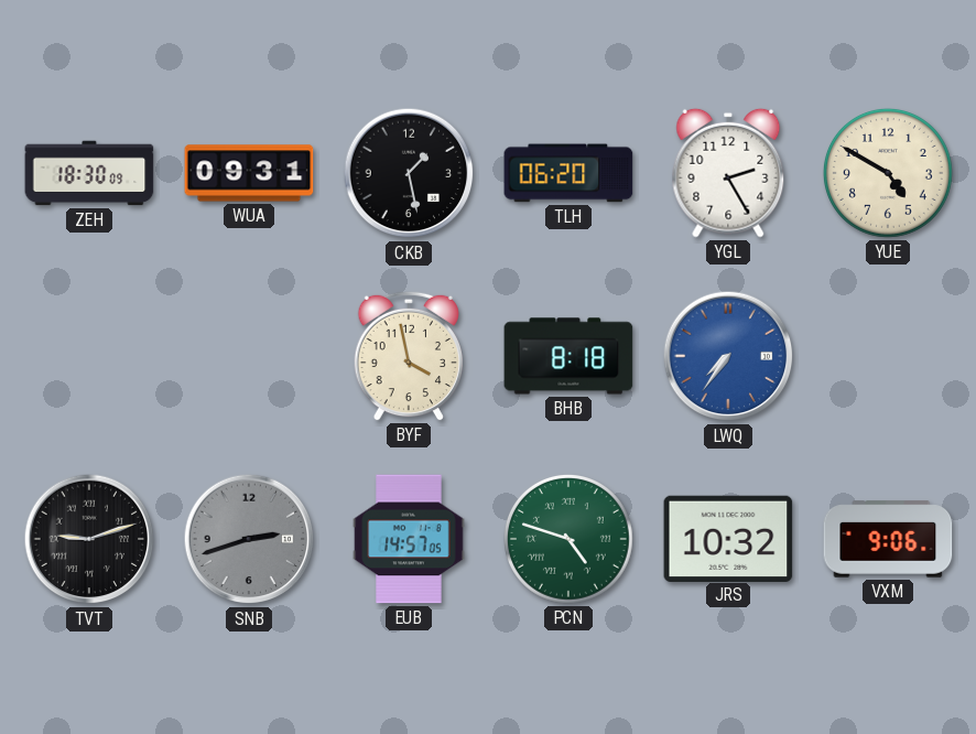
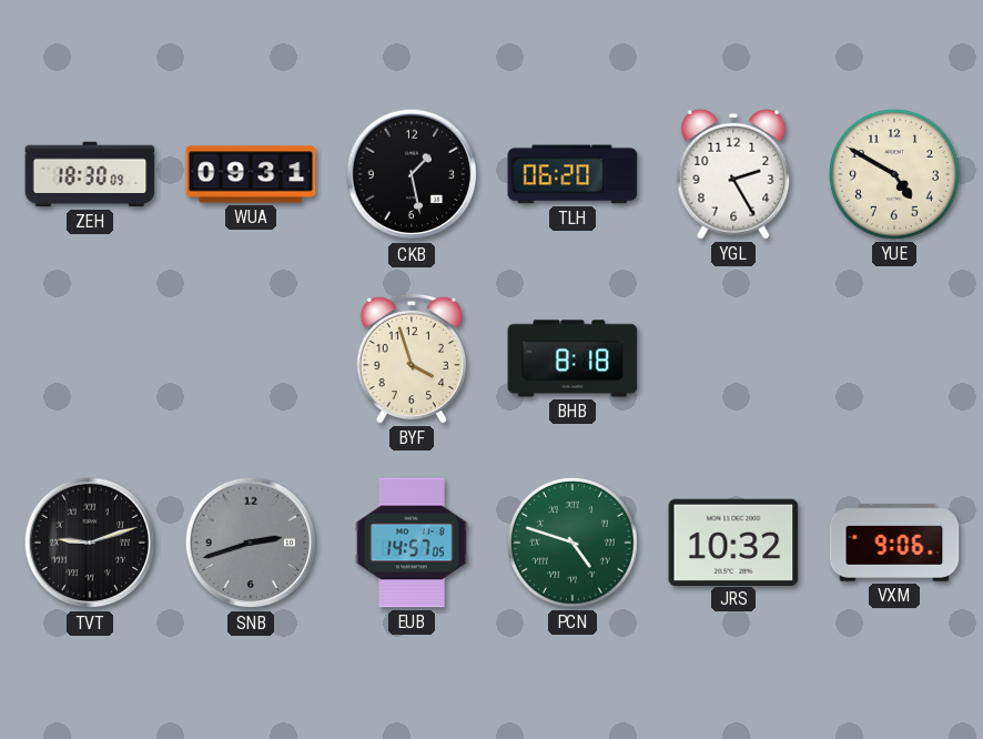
BYF: 3:58 -> 3:57 (411, 358)
LWQ: 7:36 -> none (728, 356)
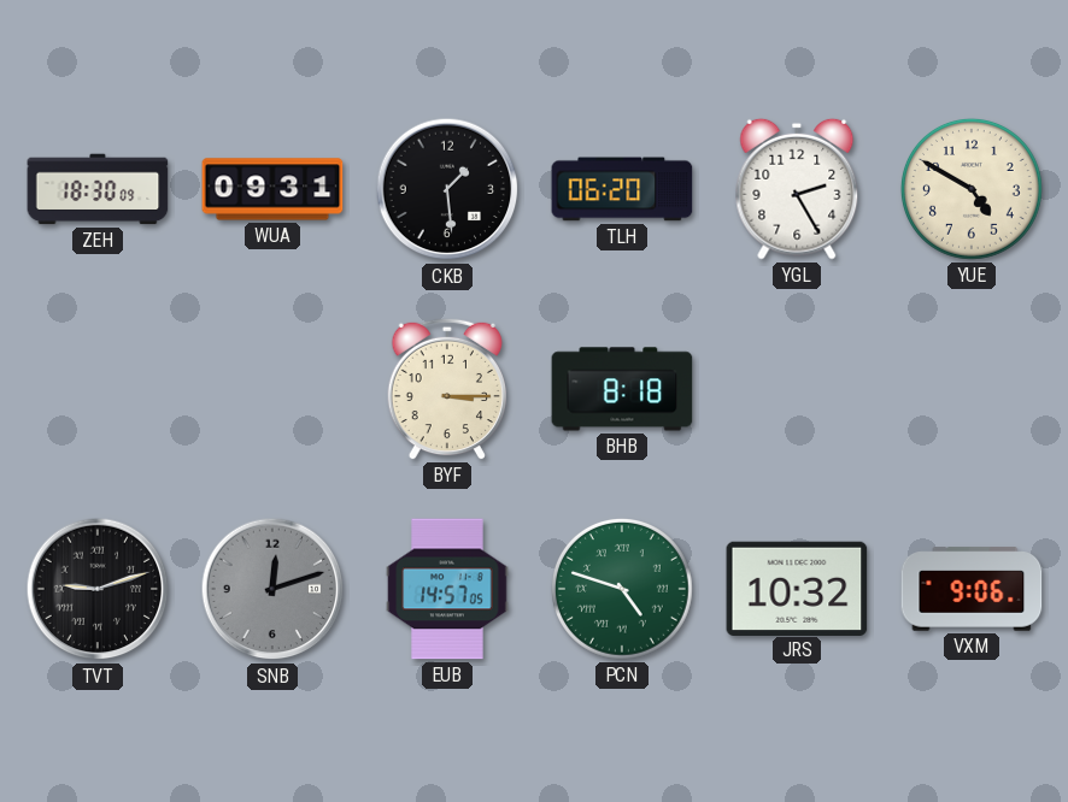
CKB: 1:28 -> 1:29 (447, 189)
BYF: 3:57 -> 3:15 (446, 389)
SNB: 2:42 -> 12:12 (272, 589)
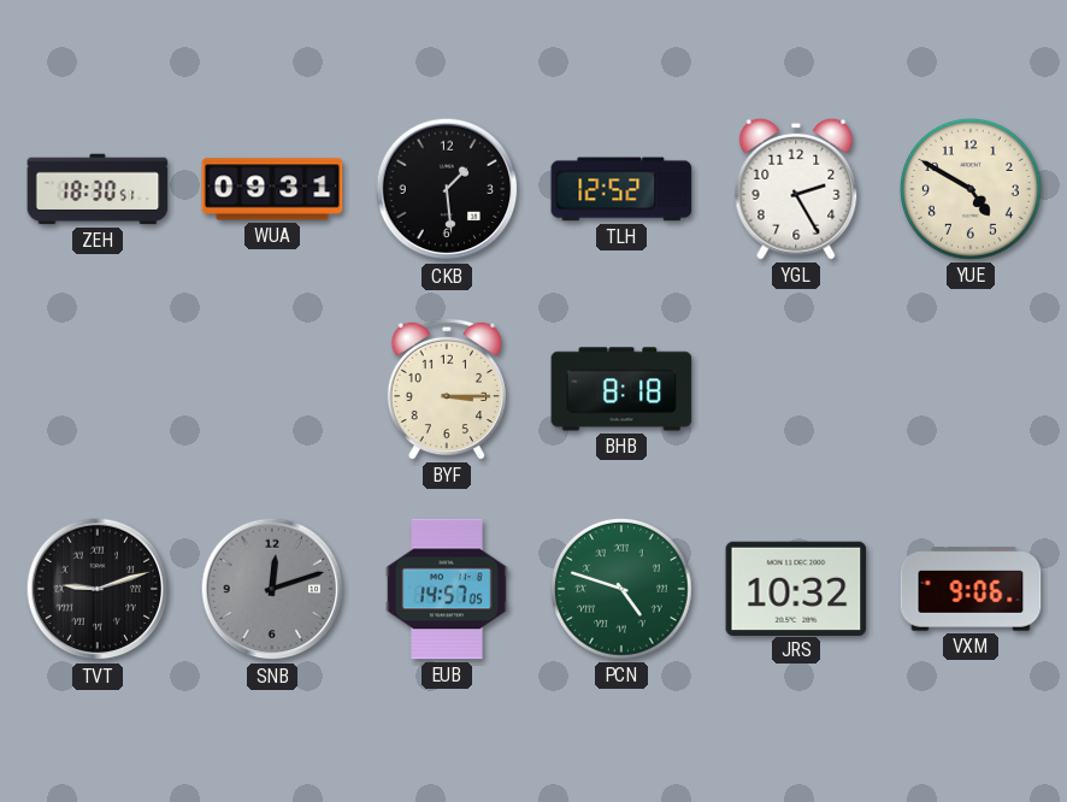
ZEH: 18:30:09 -> 18:30:51 (98, 189)
TLH: 06:20 -> 12:52 (621, 189)
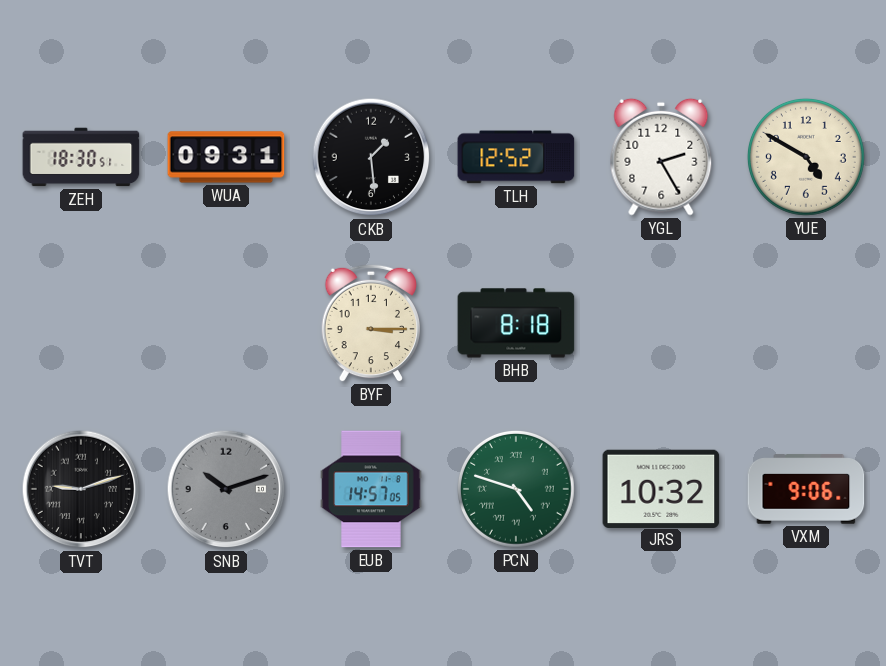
SNB: 12:12 -> 10:12 (226, 489)
